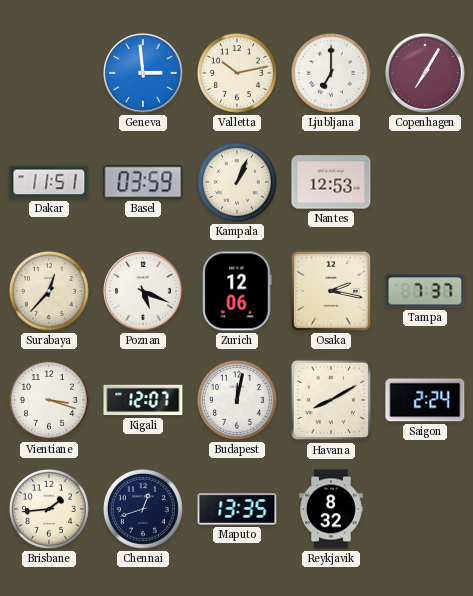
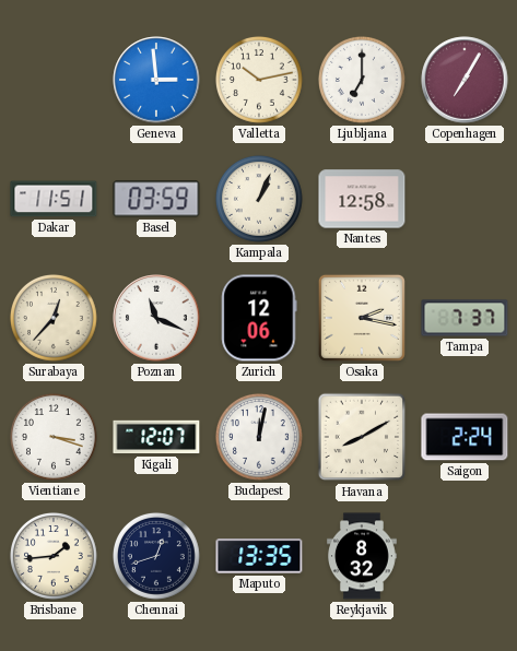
Nantes: 12:53 -> 12:58 (362, 199)
Poznan: 5:19 -> 11:19 (156, 318)
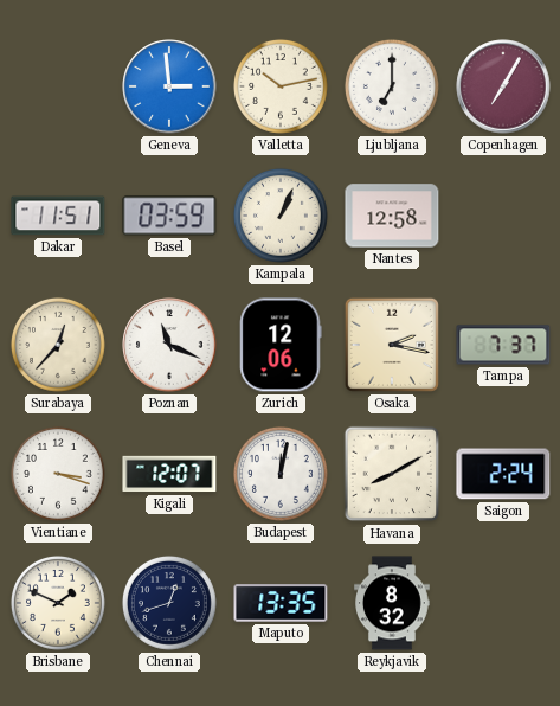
Brisbane: 1:44 -> 1:49 (58, 603)
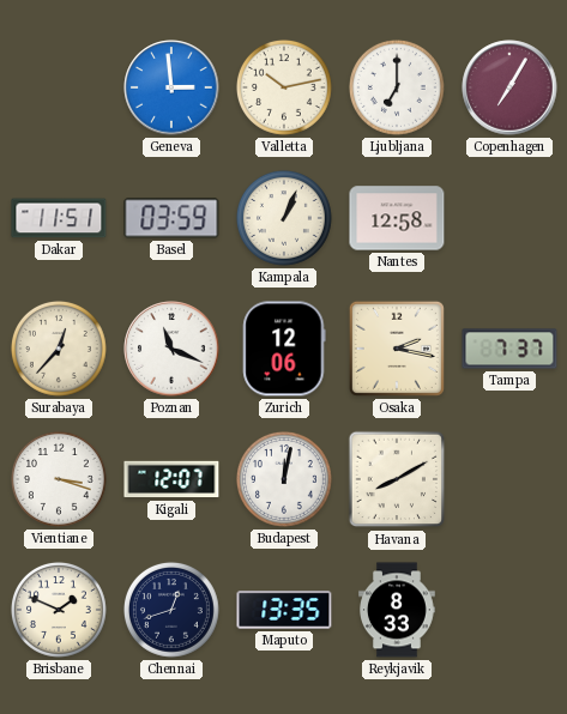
Saigon: 2:24 -> none (503, 474)
Reykjavik: 8:32 -> 8:33 (398, 610)
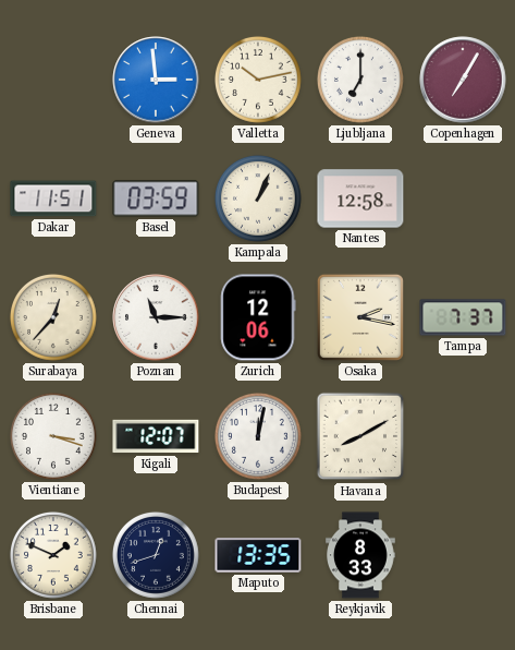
Poznan: 11:19 -> 11:15 (156, 317)
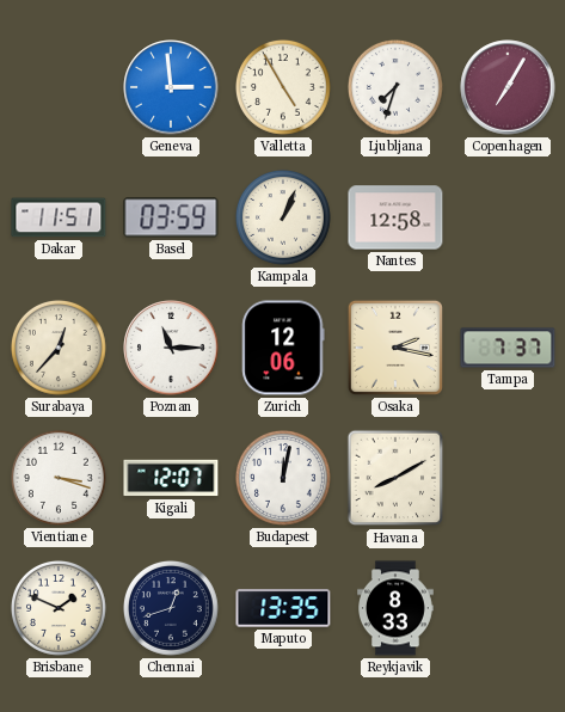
Valletta: 10:13 -> 4:55 (283, 87)
Ljubljana: 7:00 -> 7:33 (395, 87)
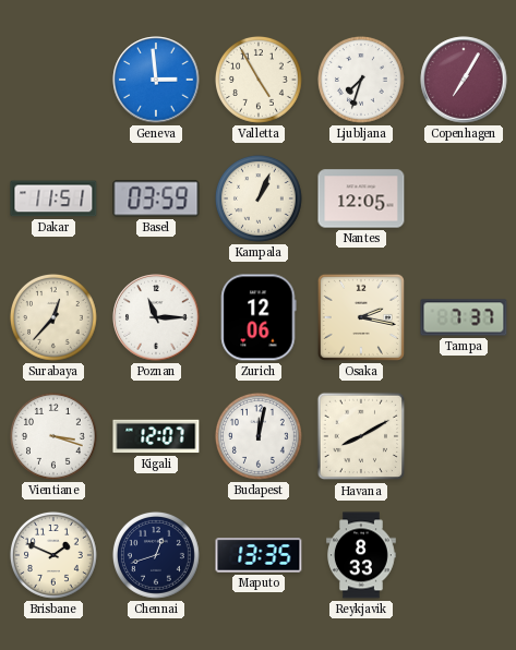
Nantes: 12:58 -> 12:05 (361, 198)
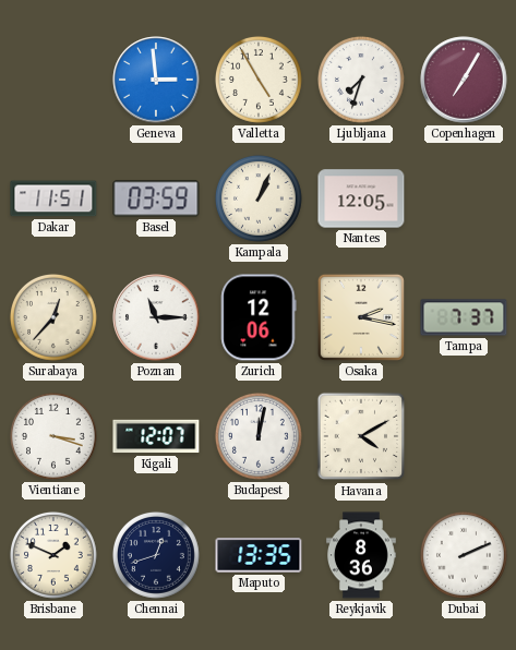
Havana: 8:10 -> 4:10 (361, 436)
Reykjavik: 8:33 -> 8:36 (362, 555)
Dubai: none -> 2:11 (464, 555)
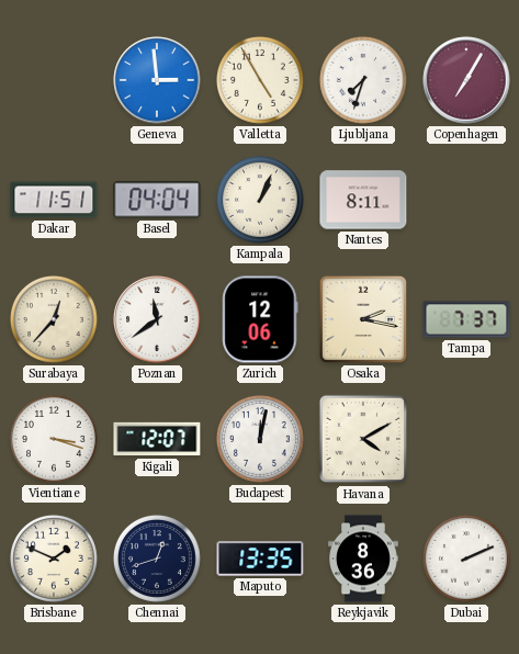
Basel: 03:59 -> 04:04 (157, 200)
Nantes: 12:05 -> 8:11 (363, 200)
Poznan: 11:15 -> 11:39 (157, 319)
